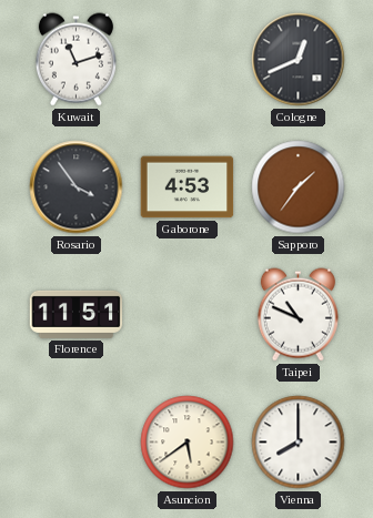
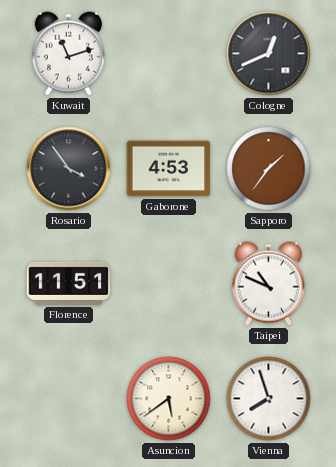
Vienna: 8:00 -> 7:57 (269, 399)
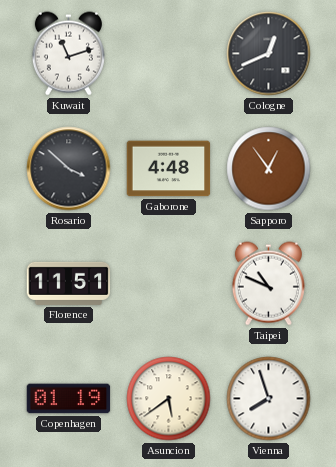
Rosario: 3:54 -> 3:52 (69, 169)
Gaborone: 4:53 -> 4:48 (169, 169)
Sapporo: 1:36 -> 12:54 (269, 169)
Copenhagen: none -> 01:19 (69, 399)
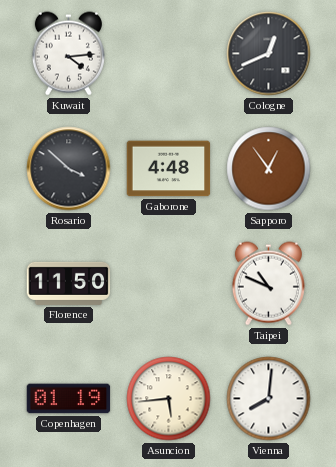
Kuwait: 11:12 -> 4:14 (68, 54)
Florence: 11:51 -> 11:50 (69, 283)
Asuncion: 5:39 -> 5:44 (169, 399)
Vienna: 7:57 -> 8:01 (269, 399)
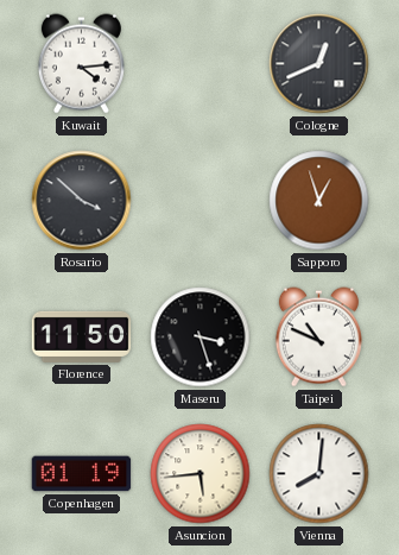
Gaborone: 4:48 -> none (169, 169)
Sapporo: 12:54 -> 12:57 (319, 201)
Maseru: none -> 3:27 (201, 338)
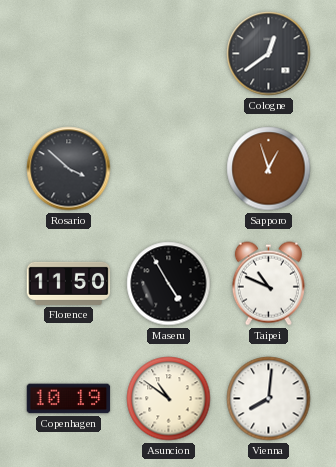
Kuwait: 4:14 -> none (81, 64)
Cologne: 12:41 -> 12:39 (269, 54)
Maseru: 3:27 -> 4:55 (169, 284)
Copenhagen: 01:19 -> 10:19 (69, 399)
Asuncion: 5:44 -> 10:51 (169, 399)
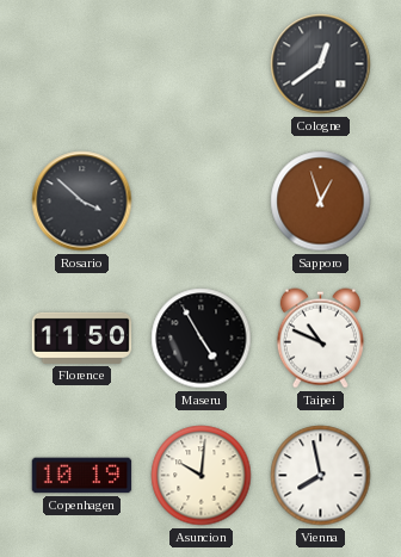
Asuncion: 10:51 -> 10:01 (202, 476)
Vienna: 8:01 -> 7:58 (321, 476)
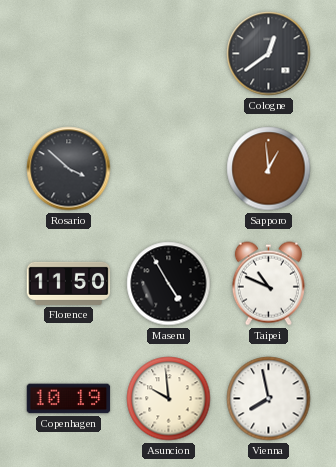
Sapporo: 12:57 -> 12:59 (269, 169)
Asuncion: 10:01 -> 9:59 (169, 399)
